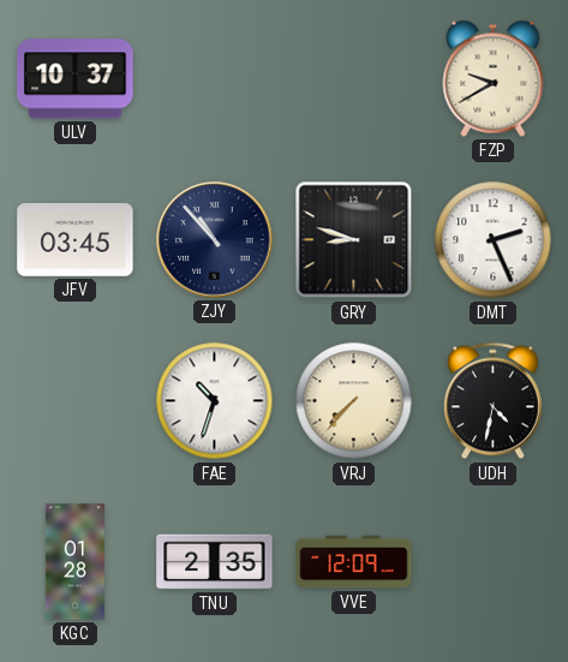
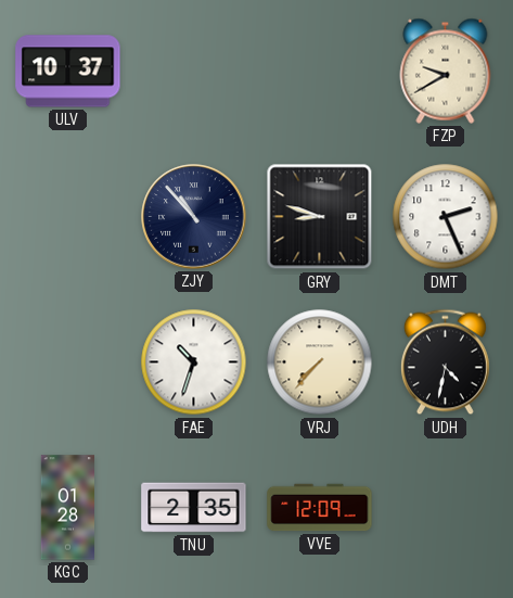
JFV: 03:45 -> none (76, 240)
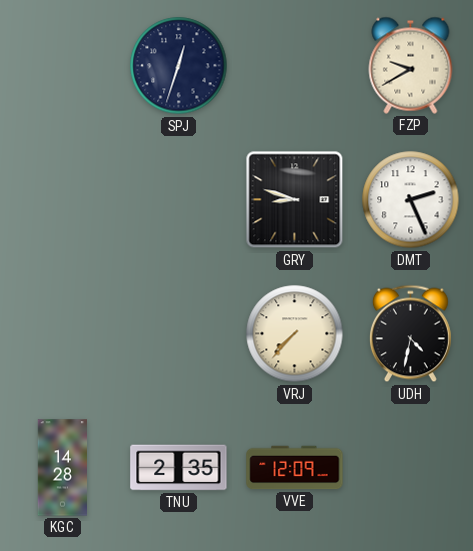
ULV: 10:37 -> none (68, 72)
SPJ: none -> 12:33 (179, 66)
ZJY: 10:53 -> none (194, 217)
FAE: 10:33 -> none (194, 362)
KGC: 01:28 -> 14:28 (62, 468)
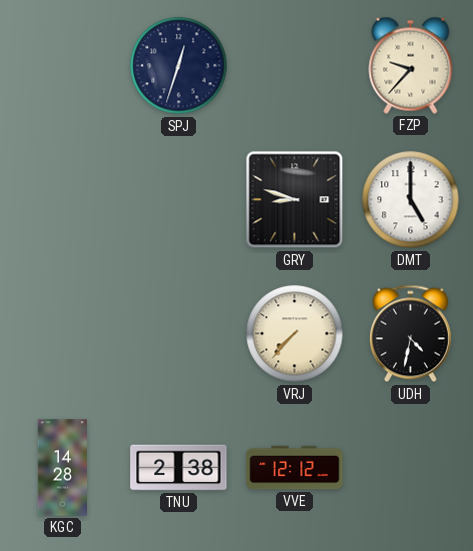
FZP: 9:40 -> 9:37 (411, 65)
DMT: 2:26 -> 5:00 (411, 200)
TNU: 2:35 -> 2:38 (179, 468)
VVE: 12:09 -> 12:12 (295, 468)
